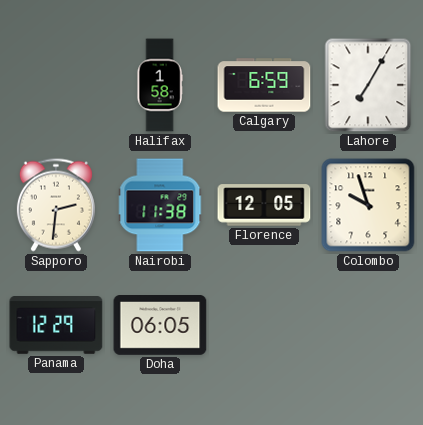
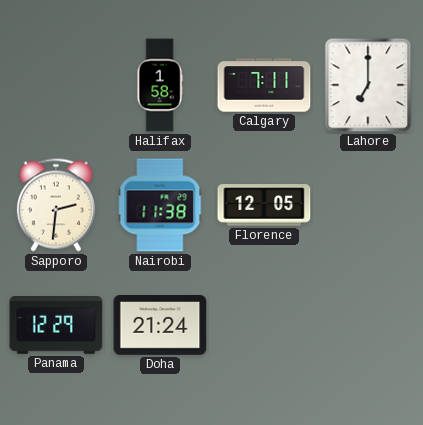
Calgary: 6:59 -> 7:11 (264, 85)
Lahore: 7:05 -> 7:00 (368, 85)
Colombo: 9:57 -> none (368, 205)
Doha: 06:05 -> 21:24 (160, 326)
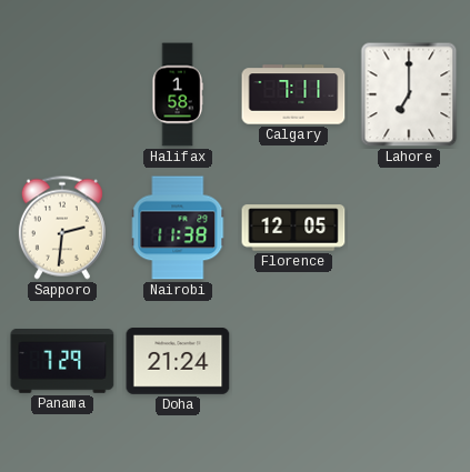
Panama: 12:29 -> 7:29 (62, 362)
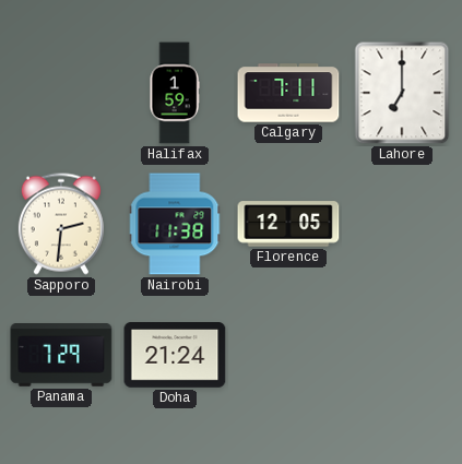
Halifax: 1:58 -> 1:59 (175, 93)
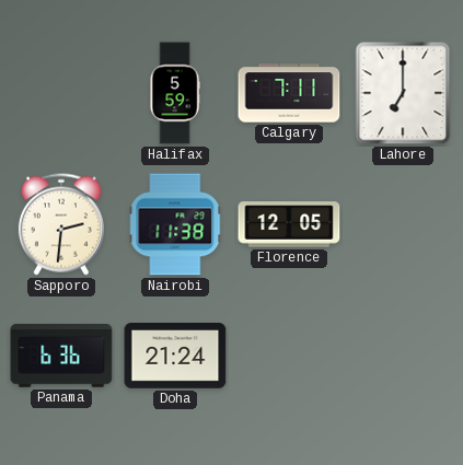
Halifax: 1:59 -> 5:59 (175, 93)
Panama: 7:29 -> 6:36 (61, 357)
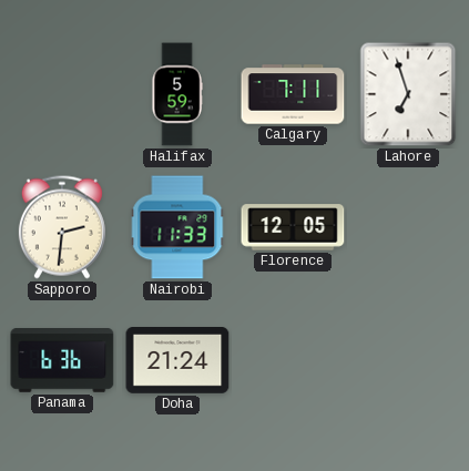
Lahore: 7:00 -> 6:57 (408, 94)
Nairobi: 11:38 -> 11:33 (177, 227)
